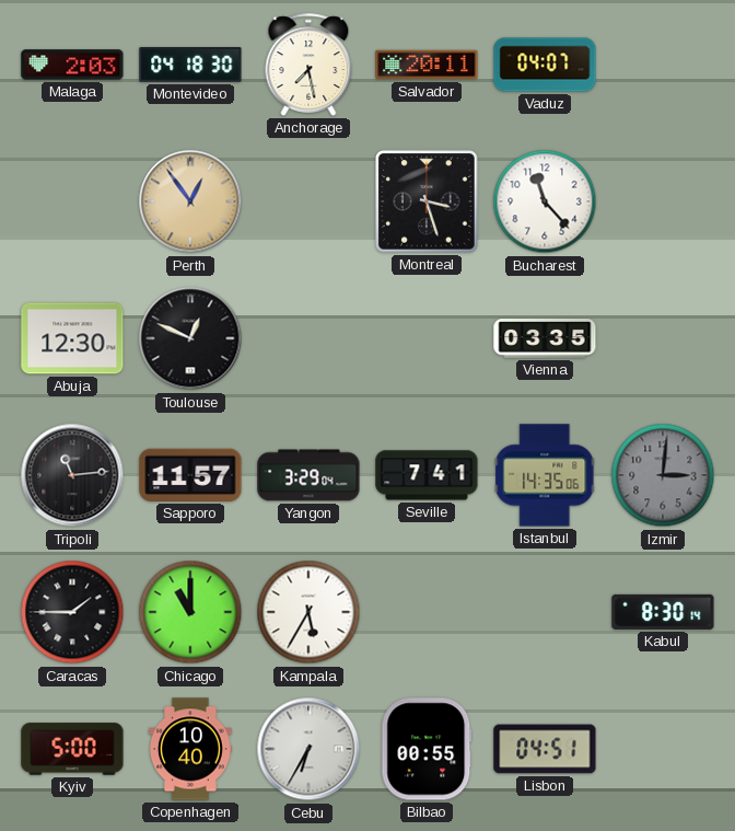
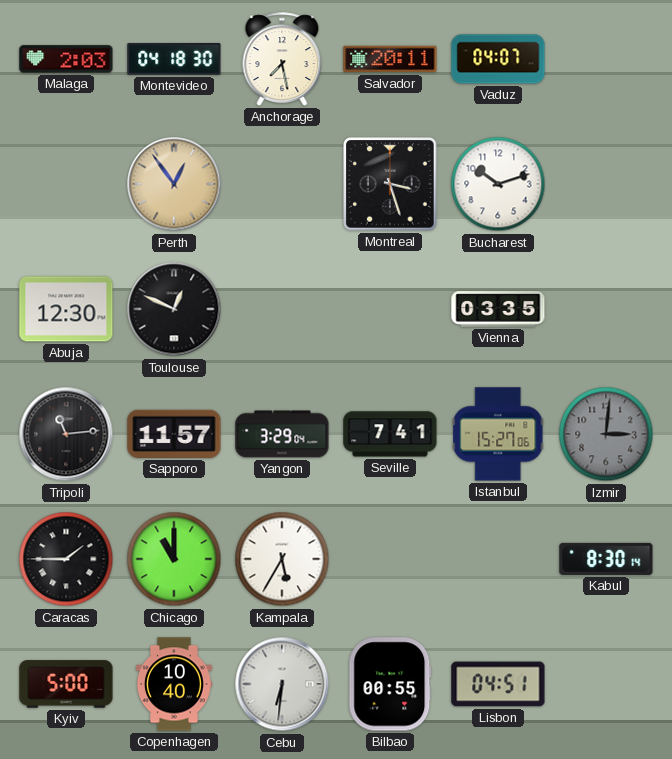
Bucharest: 11:23 -> 10:12 (498, 184)
Istanbul: 14:35 -> 15:27 (498, 434)
Cebu: 6:35 -> 6:31 (282, 684)
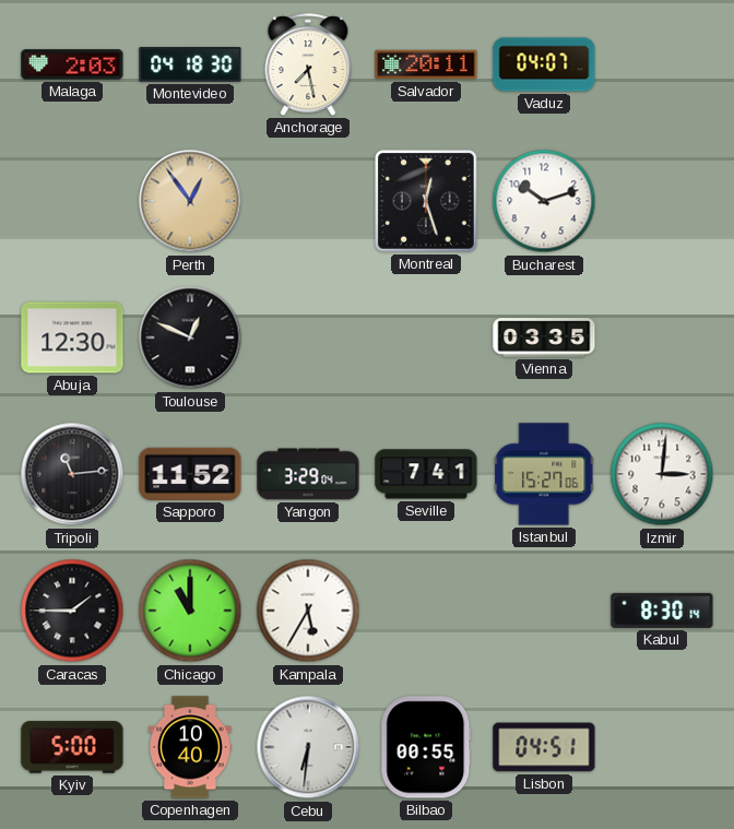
Montreal: 3:27 -> 12:27 (427, 202)
Sapporo: 11:57 -> 11:52 (190, 474)
Izmir dial: grey -> white (662, 474)
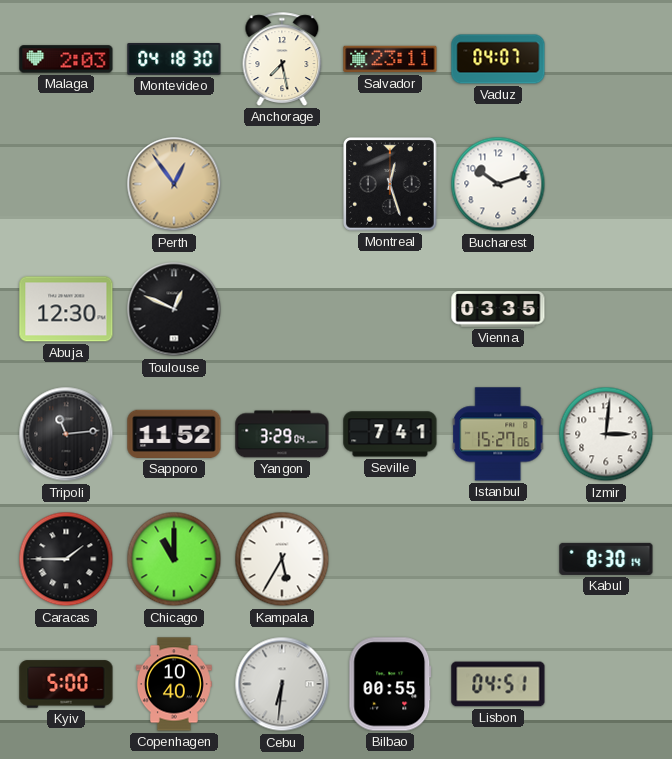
Salvador: 20:11 -> 23:11 (390, 59)
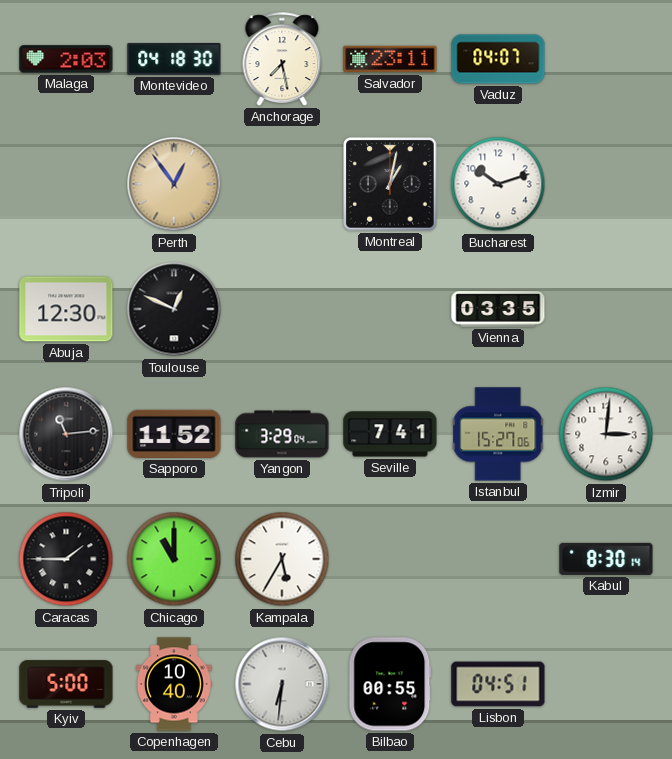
Montreal: 12:27 -> 1:02 (391, 185)
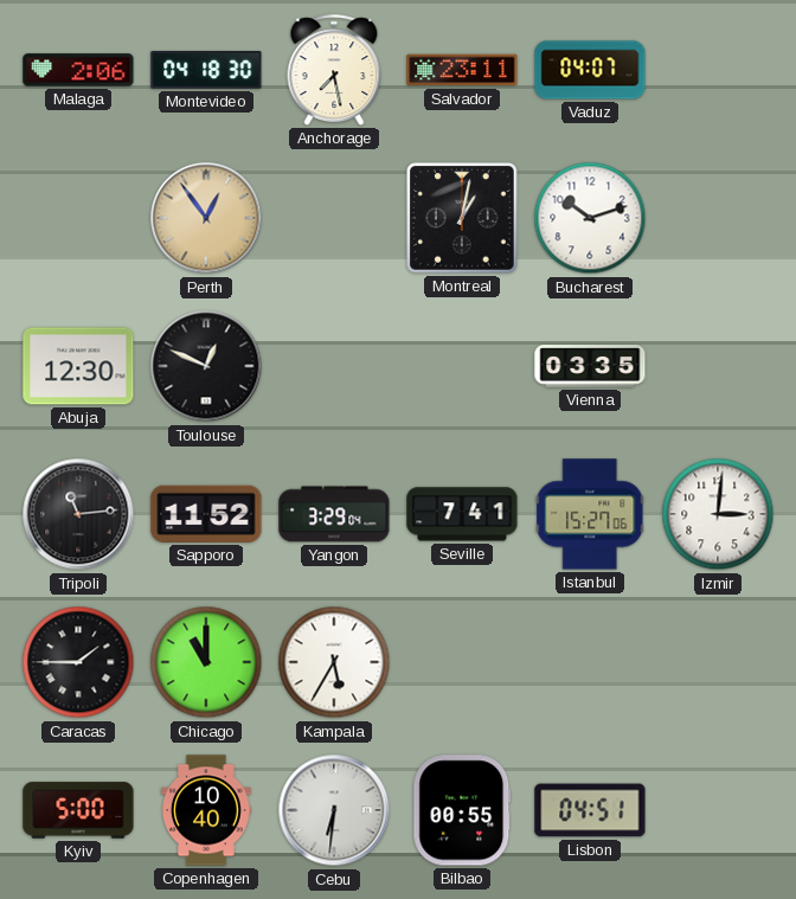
Malaga: 2:03 -> 2:06 (78, 70)
Kabul: 8:30 -> none (606, 559)
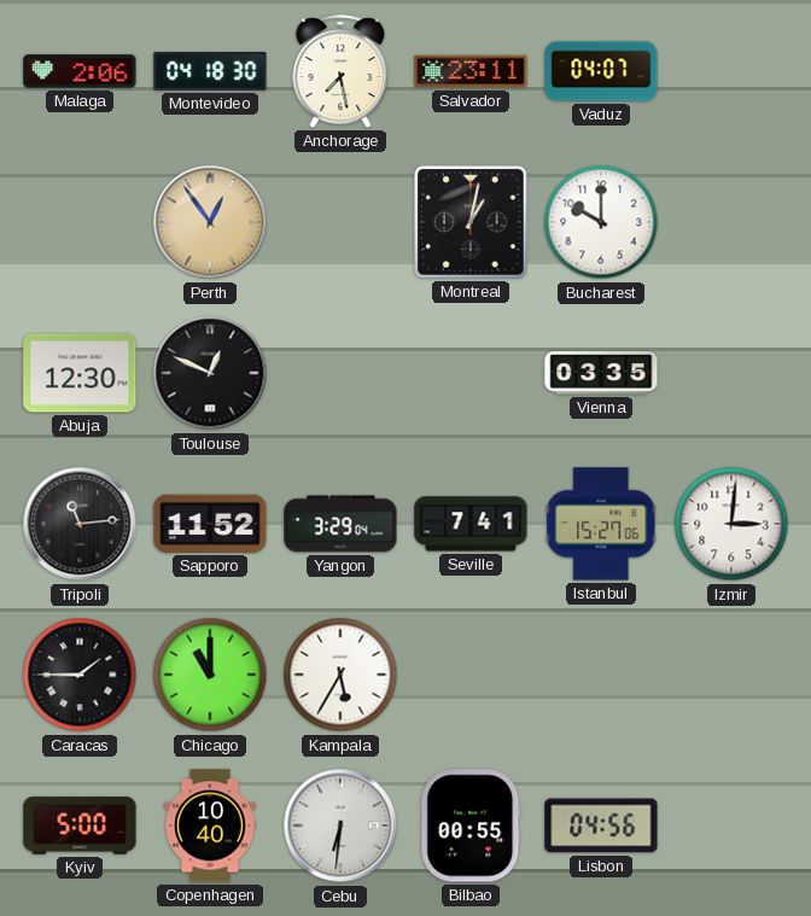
Bucharest: 10:12 -> 10:00 (601, 222)
Lisbon: 04:51 -> 04:56 (601, 825)
